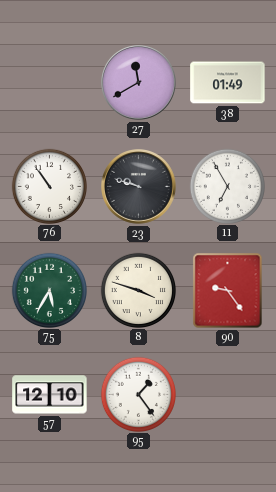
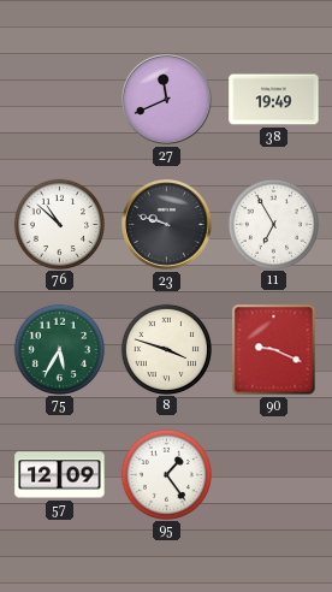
27: 11:40 -> 11:41 (167, 100)
38: 01:49 -> 19:49 (274, 100)
76: 10:54 -> 10:52 (59, 224)
90: 9:24 -> 9:19 (274, 350)
57: 12:10 -> 12:09 (60, 475)
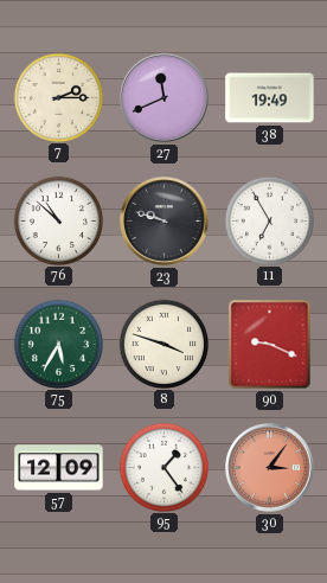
7: none -> 2:15 (58, 97)
30: none -> 3:06 (270, 468)
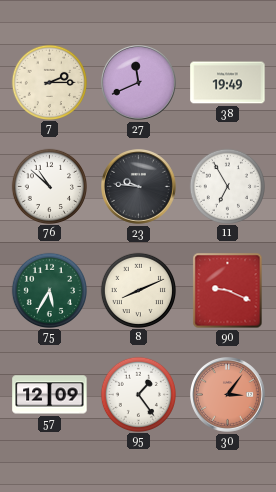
23: 9:48 -> 9:46 (139, 187)
8: 3:48 -> 8:11 (138, 290)
